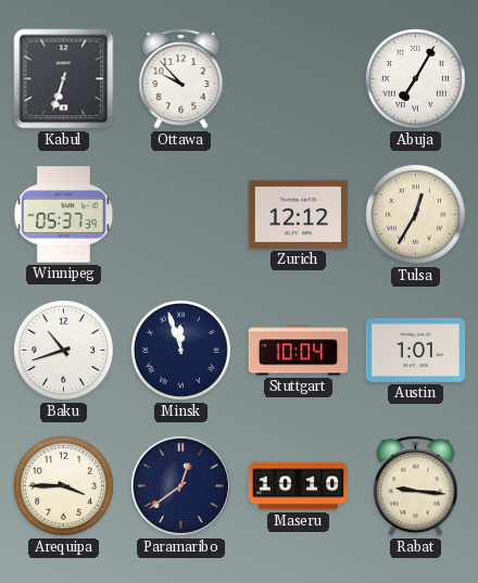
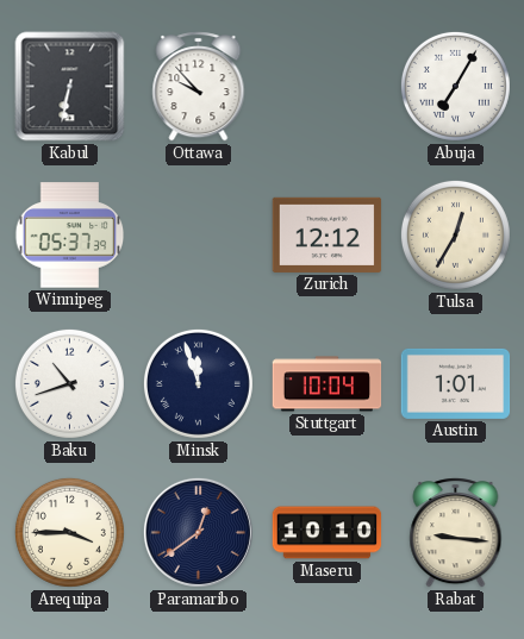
Kabul: 6:33 -> 6:32 (70, 87)
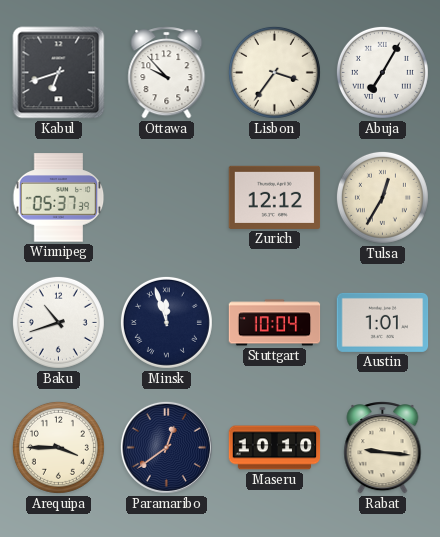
Kabul: 6:32 -> 6:42 (59, 73)
Lisbon: none -> 3:36 (274, 72)
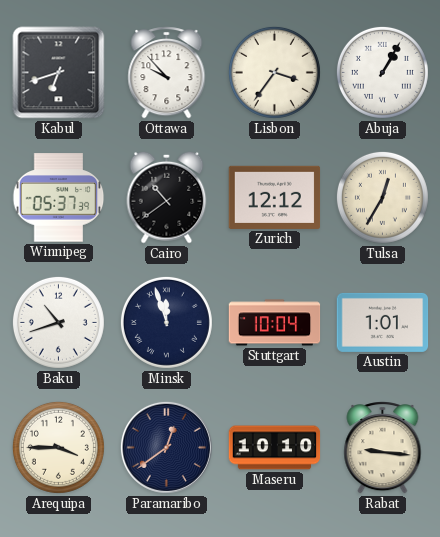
Abuja: 7:05 -> 1:05 (382, 72)
Cairo: none -> 10:39 (167, 197)
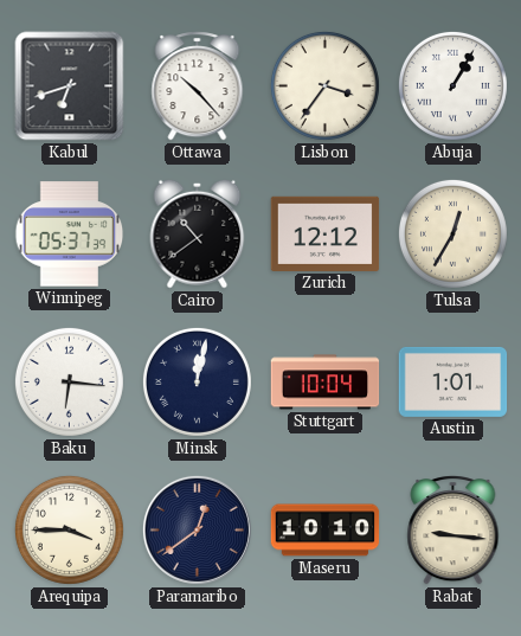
Ottawa: 9:53 -> 10:23 (198, 86)
Baku: 10:42 -> 6:16 (69, 381)
Minsk: 11:57 -> 12:02 (197, 381)
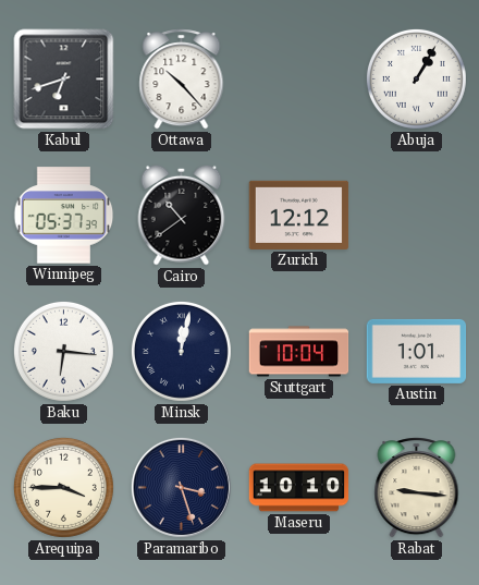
Lisbon: 3:36 -> none (324, 85)
Tulsa: 12:35 -> none (452, 233)
Paramaribo: 12:39 -> 3:27 (181, 487)
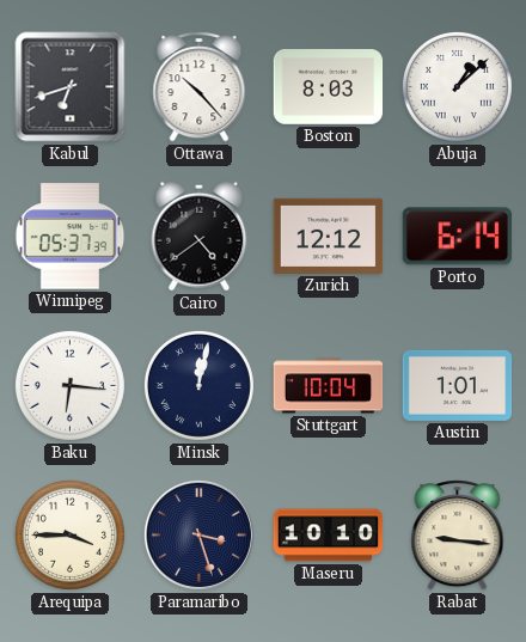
Boston: none -> 8:03 (329, 87)
Abuja: 1:05 -> 1:08 (457, 86)
Cairo: 10:39 -> 4:39 (200, 236)
Porto: none -> 6:14 (457, 237)
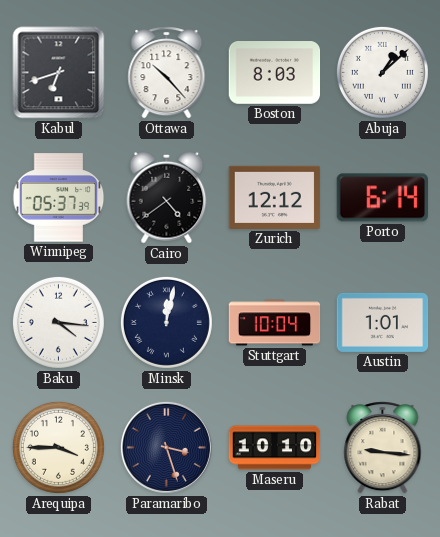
Baku: 6:16 -> 4:16 (58, 322)
